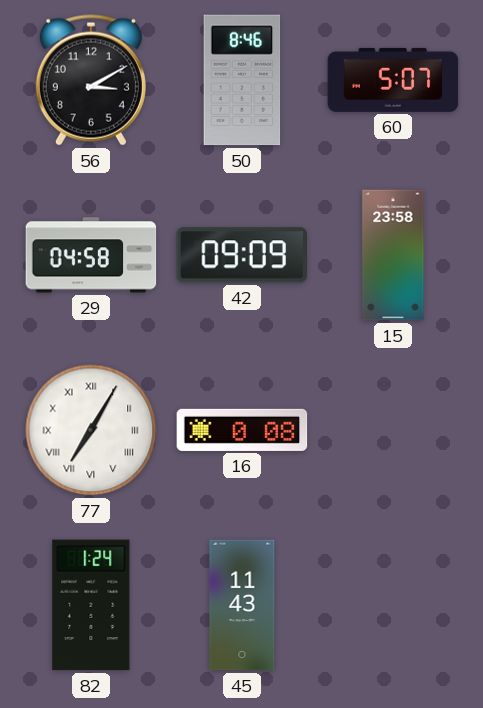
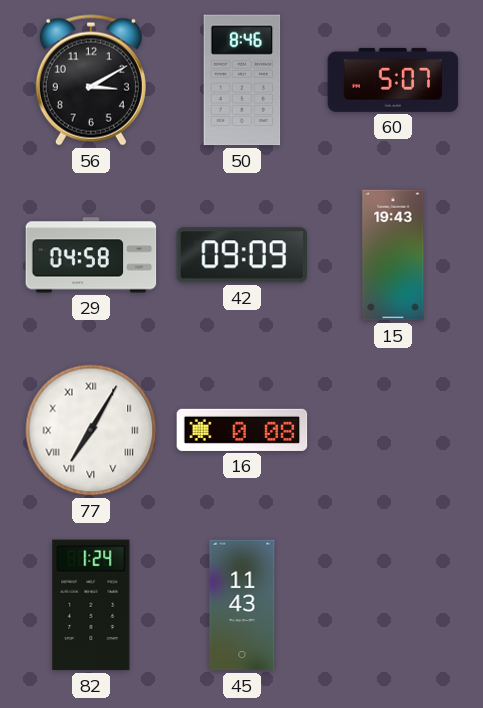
15: 23:58 -> 19:43 (393, 255)
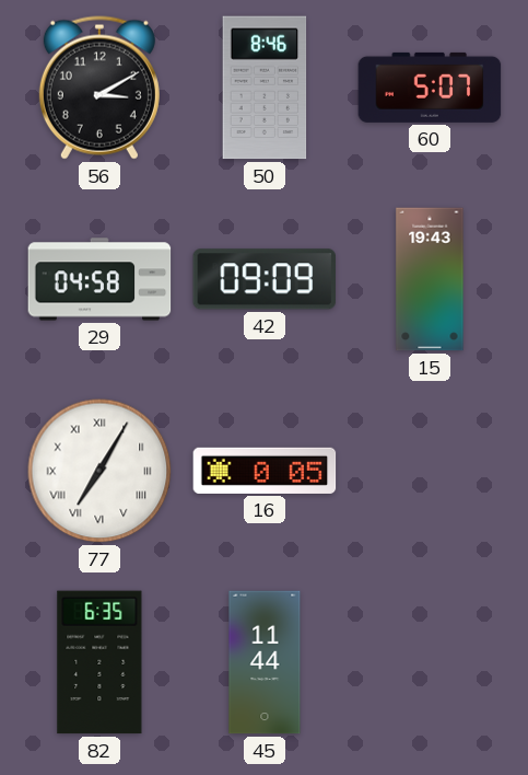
16: 0:08 -> 0:05 (265, 471)
82: 1:24 -> 6:35 (99, 662)
45: 11:43 -> 11:44 (265, 662)
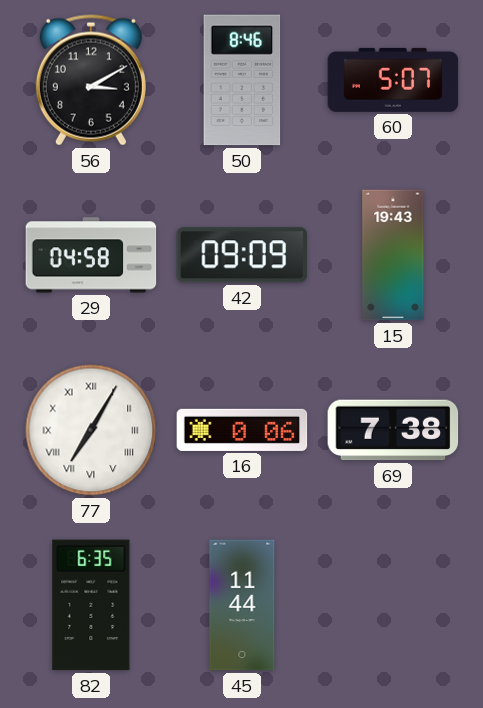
16: 0:05 -> 0:06 (242, 430)
69: none -> 7:38 (393, 430)
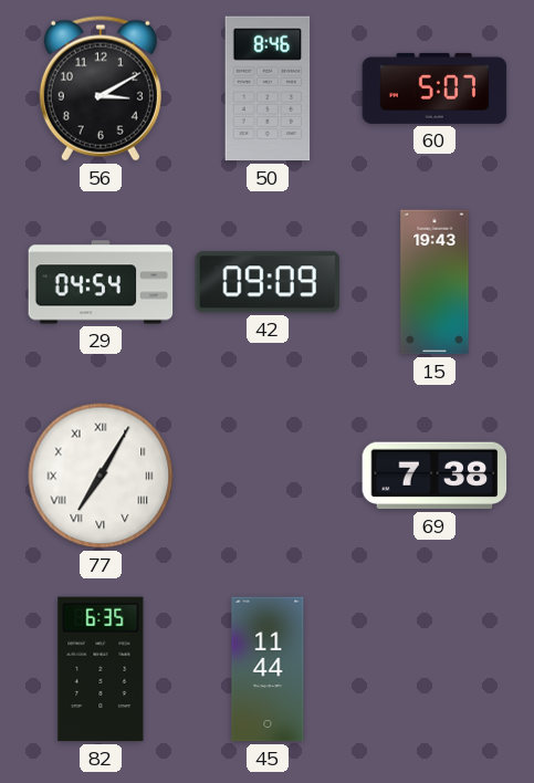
29: 04:58 -> 04:54 (101, 282)
16: 0:06 -> none (242, 430)
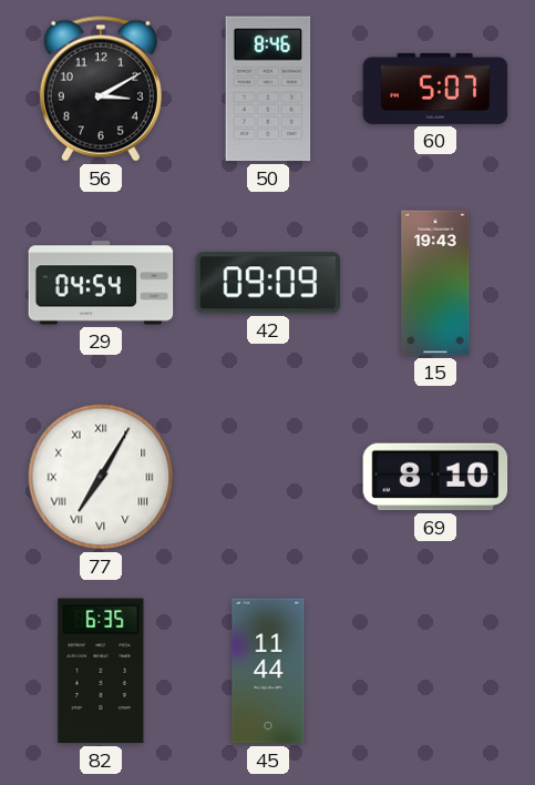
69: 7:38 -> 8:10 (435, 477)
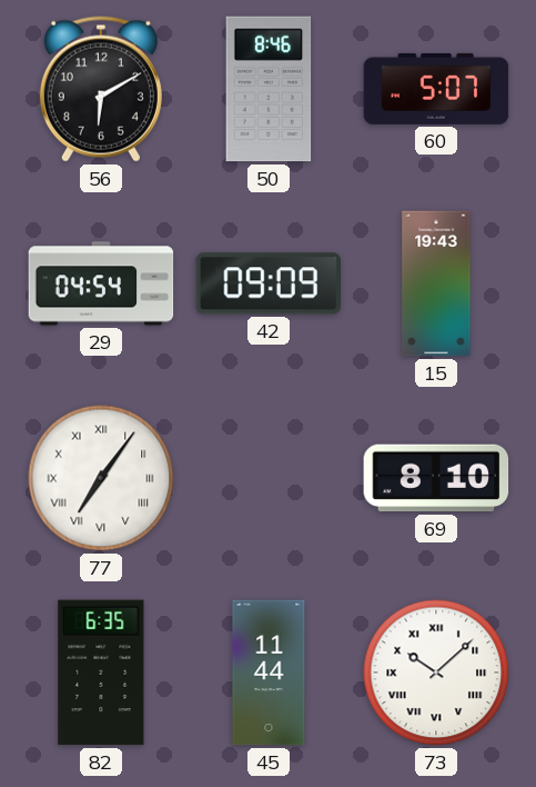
56: 3:10 -> 6:10 (101, 89)
77: 7:05 -> 7:06 (101, 478)
73: none -> 10:08 (436, 673)
